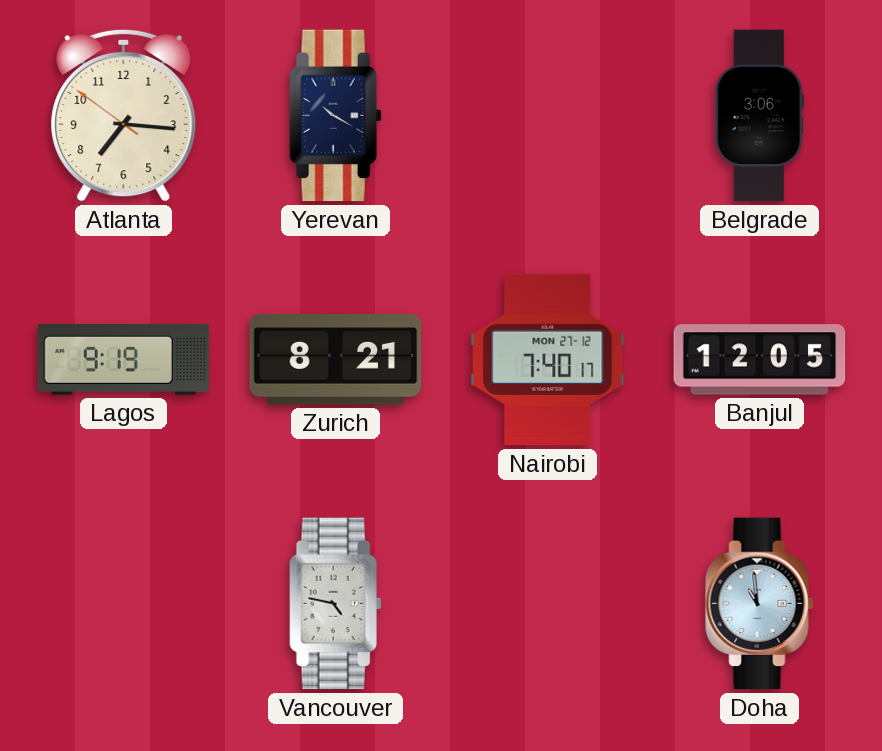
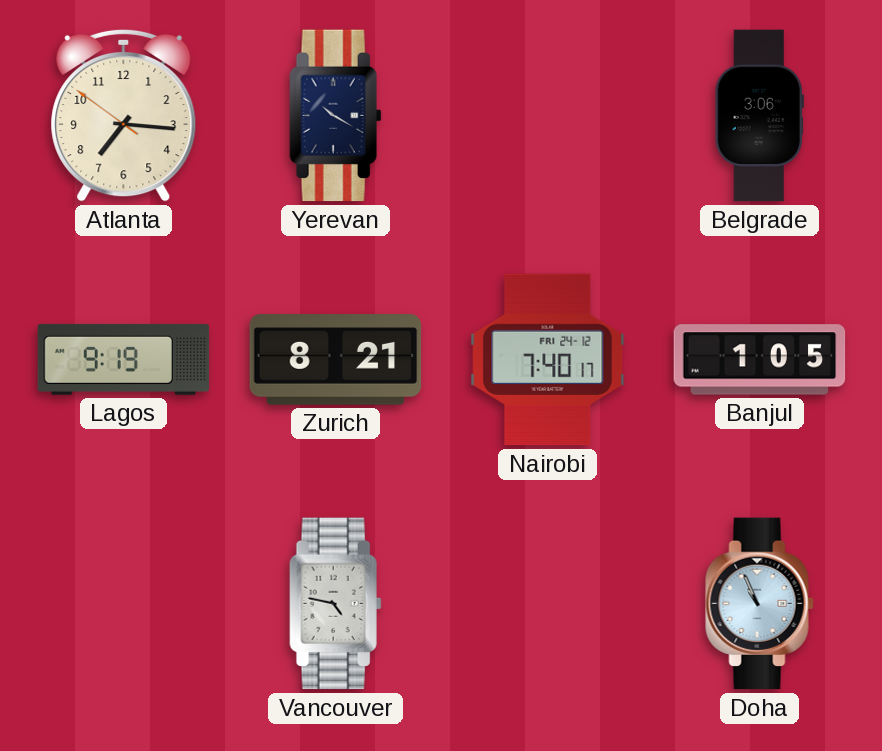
Nairobi date: MON 27-12 -> FRI 24-12 (548, 360)
Banjul: 12:05 -> 1:05 (760, 360)
Doha: 10:59 -> 10:56 (760, 604)
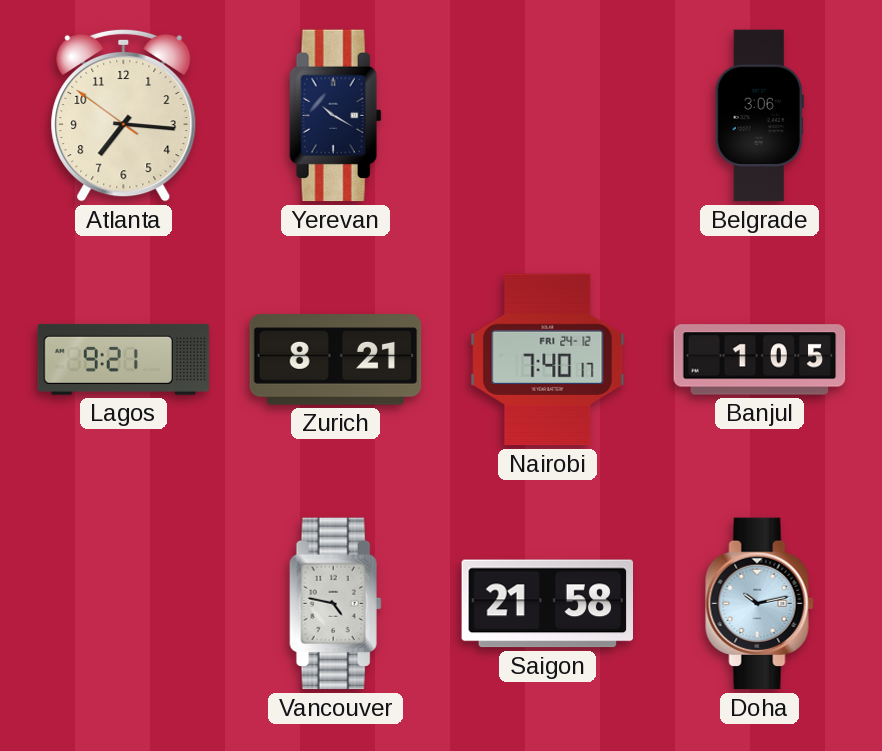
Lagos: 9:19 -> 9:21 (124, 359)
Saigon: none -> 21:58 (547, 604)
Doha: 10:56 -> 10:13 (760, 604)
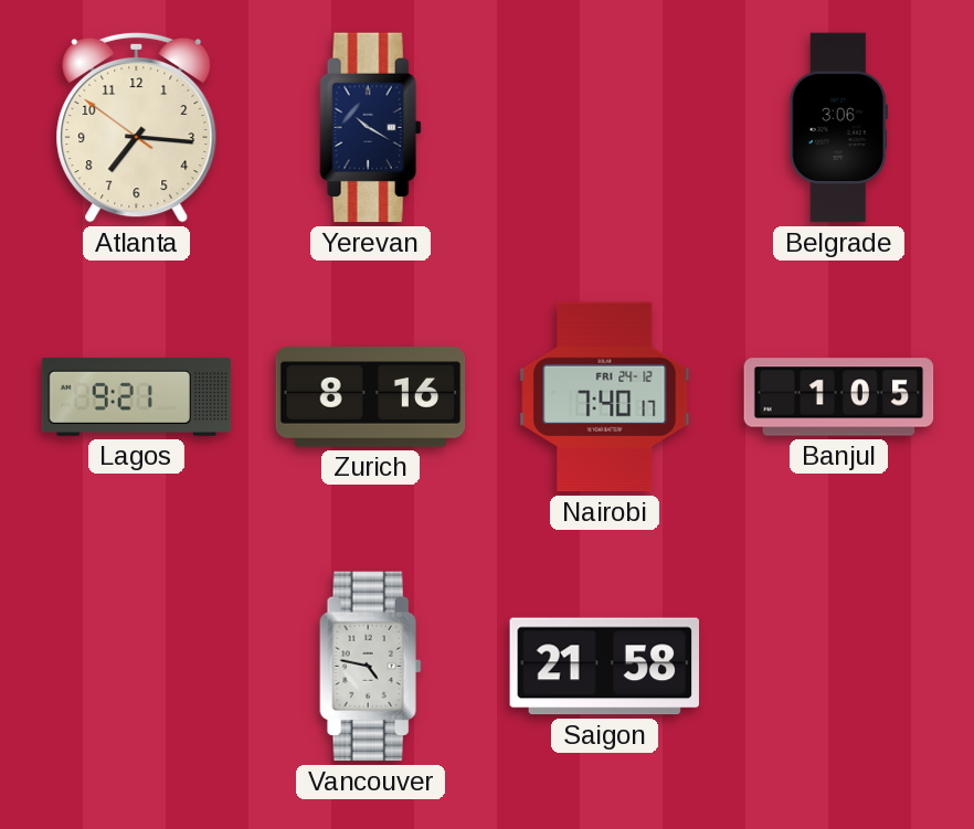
Zurich: 8:21 -> 8:16 (371, 397)
Doha: 10:13 -> none (760, 604)
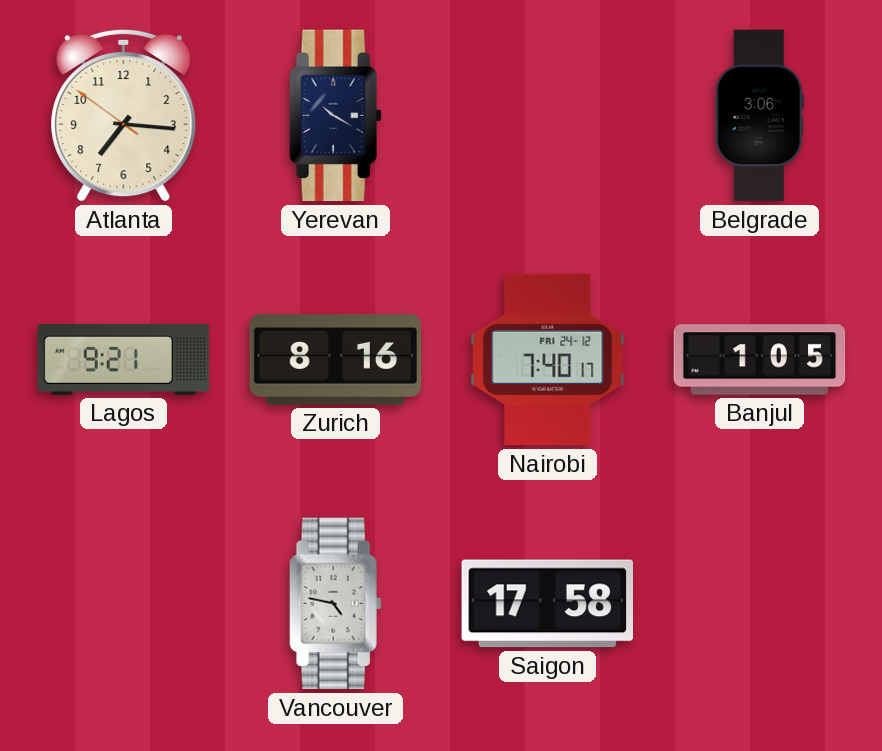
Saigon: 21:58 -> 17:58 (547, 604)
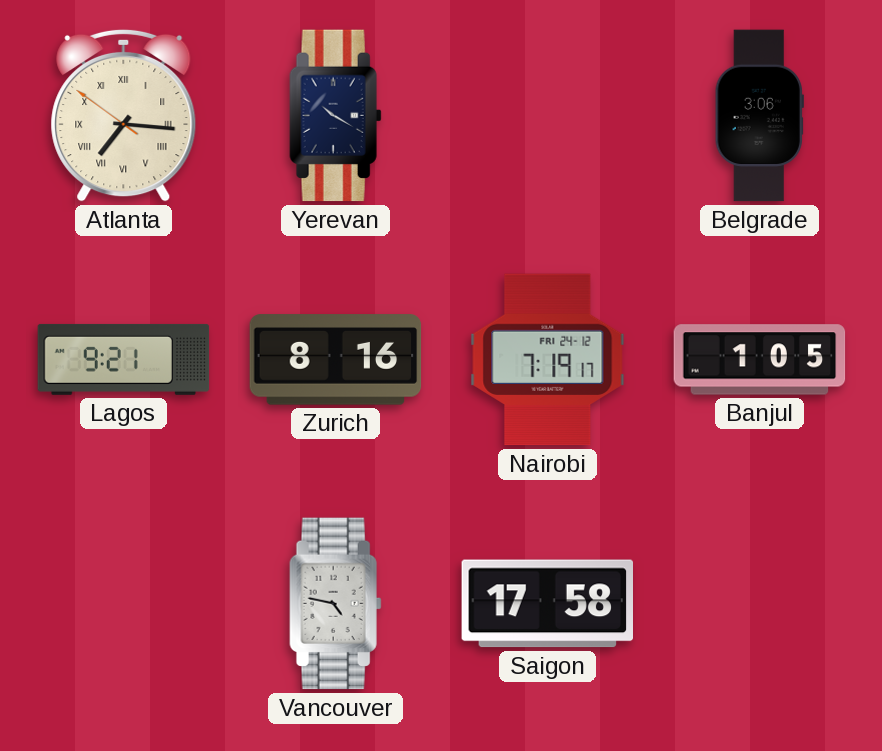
Atlanta numerals: Arabic -> Roman (124, 115)
Nairobi: 7:40 -> 7:19 (548, 360)
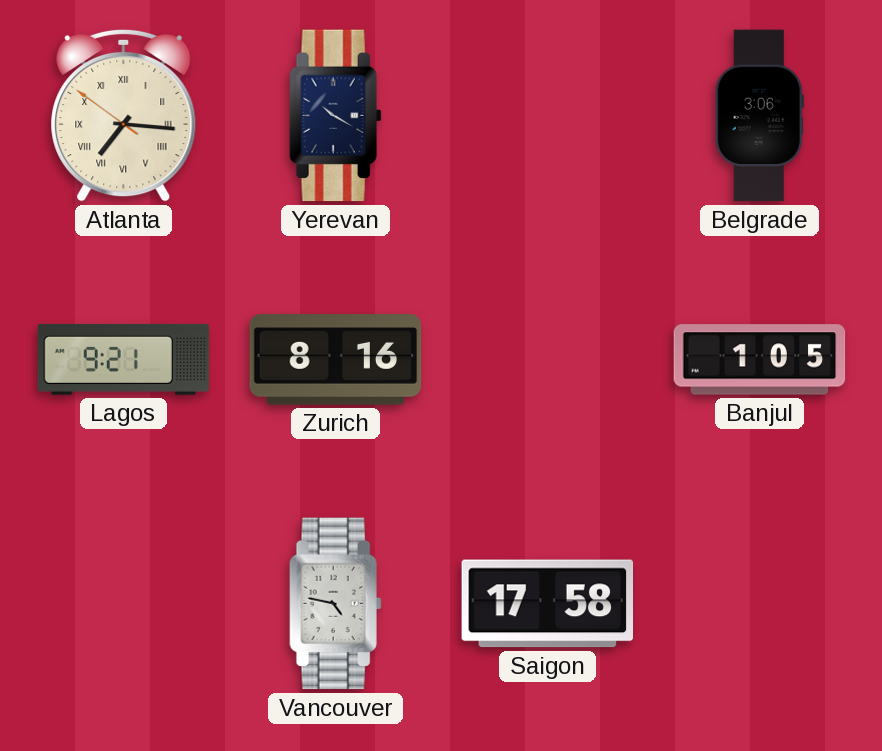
Nairobi: 7:19 -> none (548, 360)
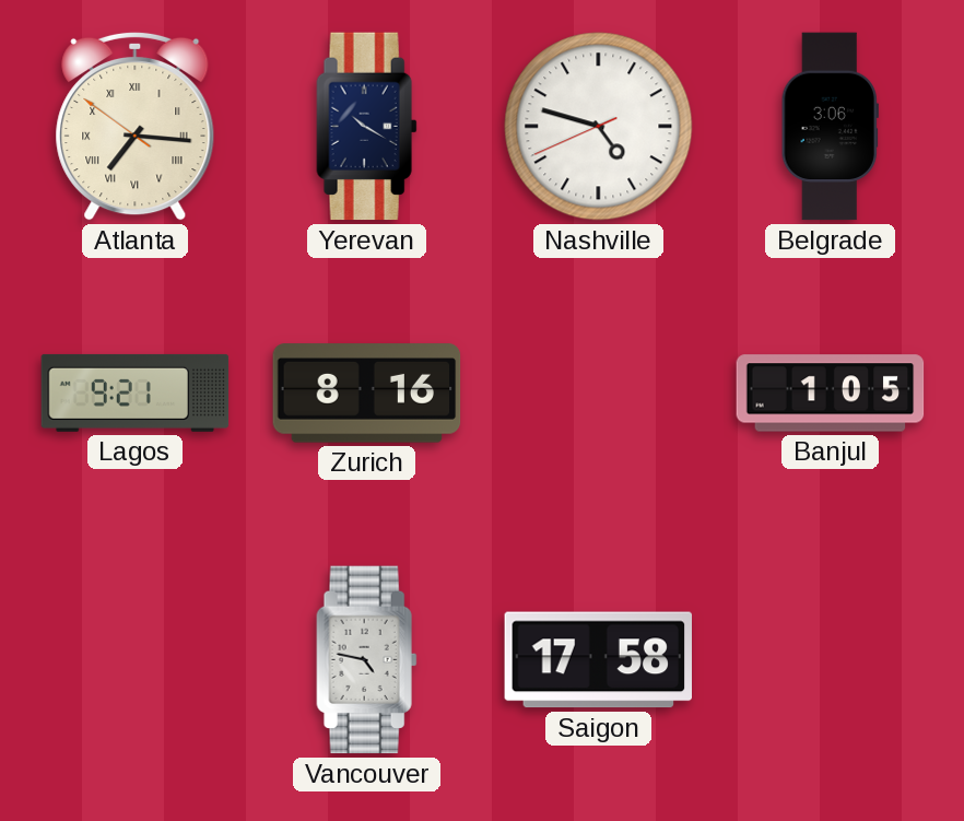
Nashville: none -> 4:47 (599, 127)
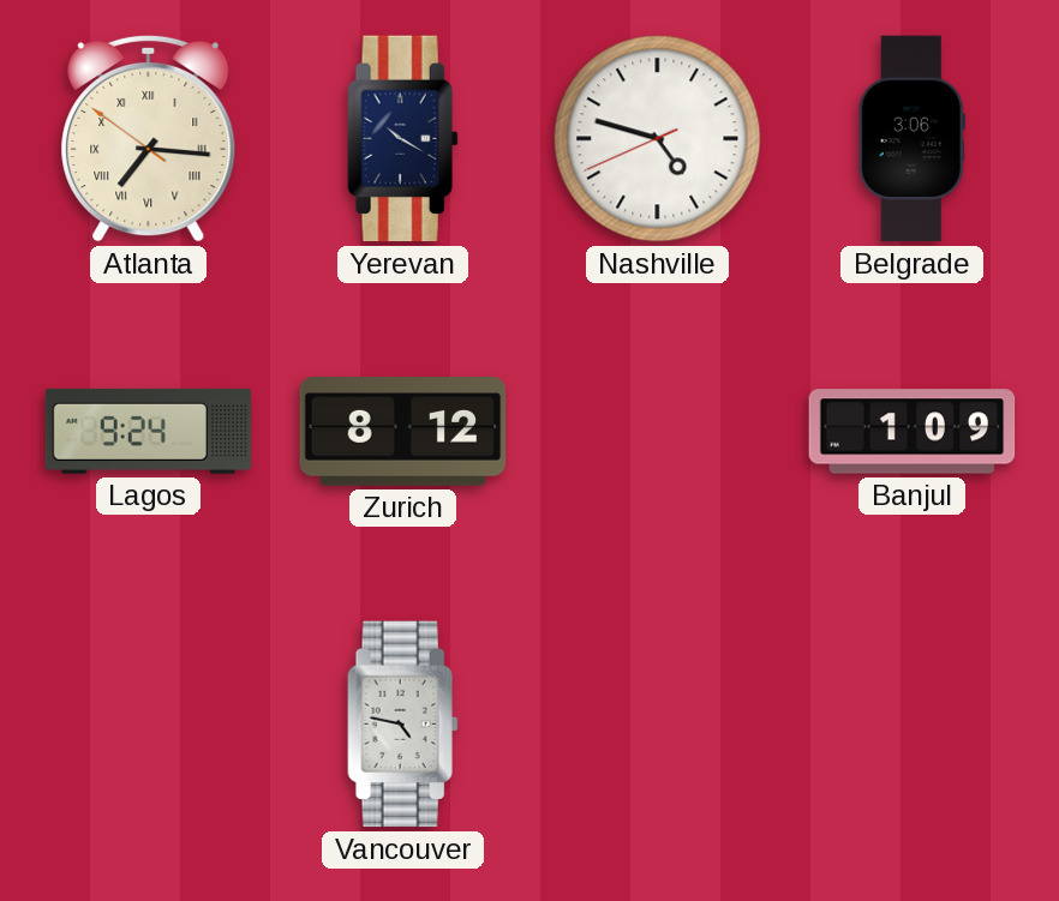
Lagos: 9:21 -> 9:24 (149, 431)
Zurich: 8:16 -> 8:12 (403, 432)
Banjul: 1:05 -> 1:09 (913, 432)
Saigon: 17:58 -> none (598, 660)
